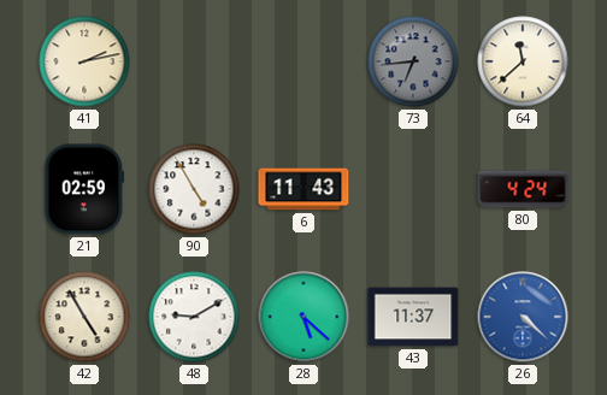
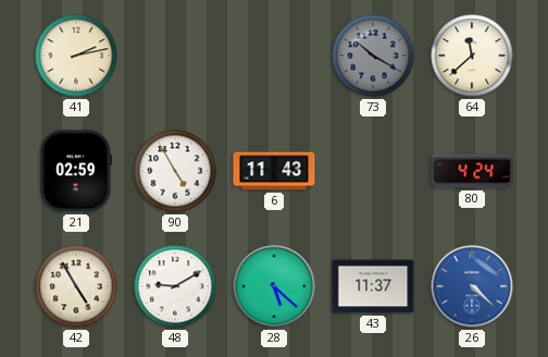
73: 6:44 -> 10:20 (373, 56)
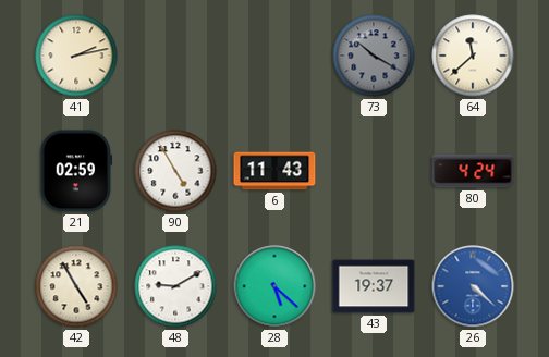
43: 11:37 -> 19:37 (374, 286)
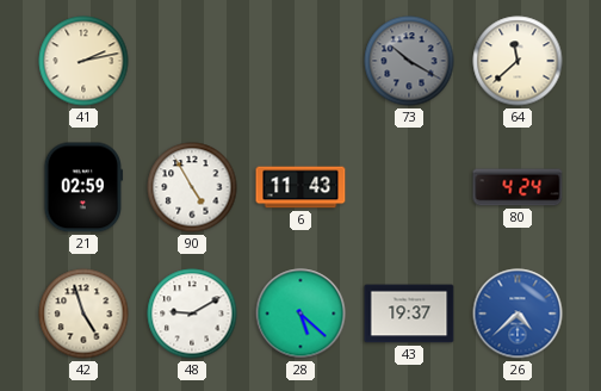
42: 4:55 -> 4:57 (83, 314)
26: 4:22 -> 4:38 (518, 314)
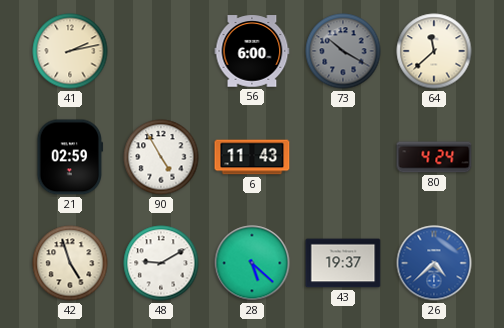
56: none -> 6:00 (252, 51)
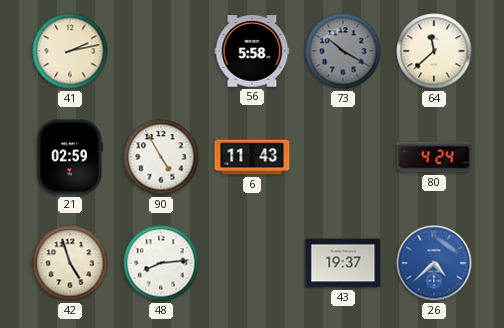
56: 6:00 -> 5:58 (252, 51)
48: 9:10 -> 8:14 (161, 263)
28: 5:22 -> none (252, 263)
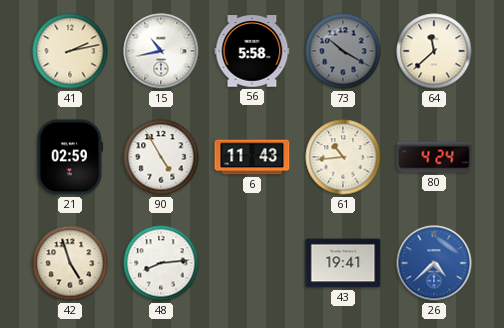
15: none -> 10:43 (161, 51)
61: none -> 10:44 (343, 157)
43: 19:37 -> 19:41 (343, 263)
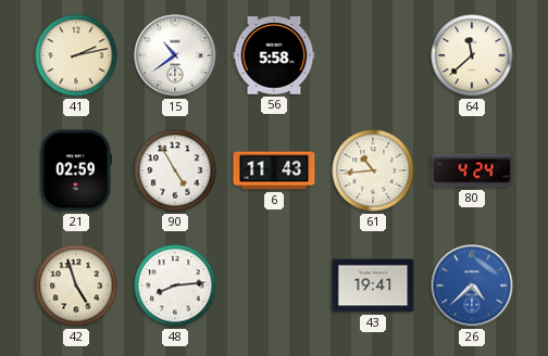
15: 10:43 -> 10:39 (175, 55)
73: 10:20 -> none (343, 51)
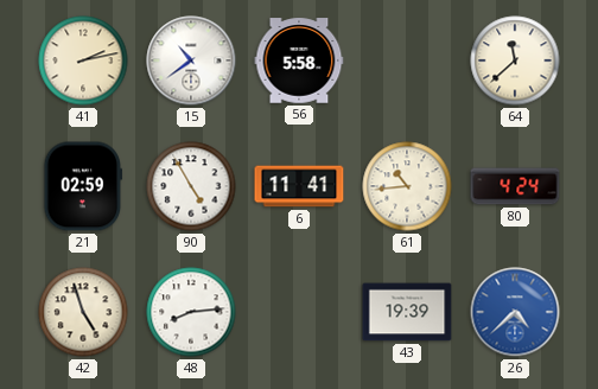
6: 11:43 -> 11:41 (299, 186)
43: 19:41 -> 19:39 (407, 312)
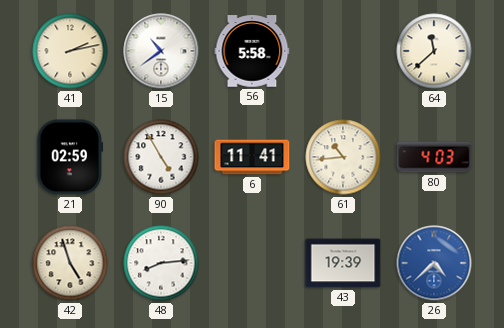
80: 4:24 -> 4:03 (434, 157)
